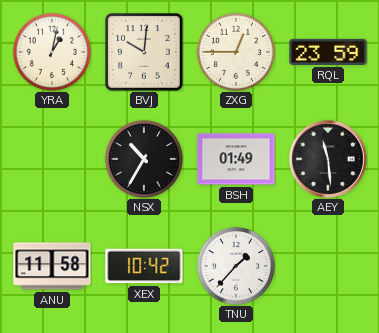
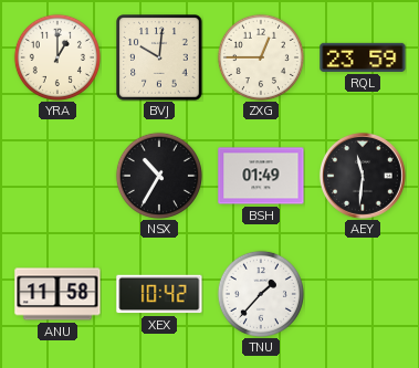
YRA: 1:02 -> 1:00 (57, 57)
AEY: 11:29 -> 11:31 (363, 176)
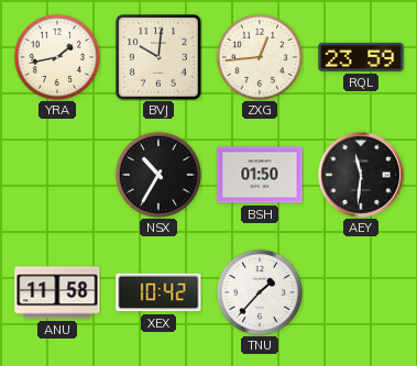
YRA: 1:00 -> 1:43 (57, 57)
ZXG: 12:45 -> 12:44 (260, 57)
BSH: 01:49 -> 01:50 (260, 175)
